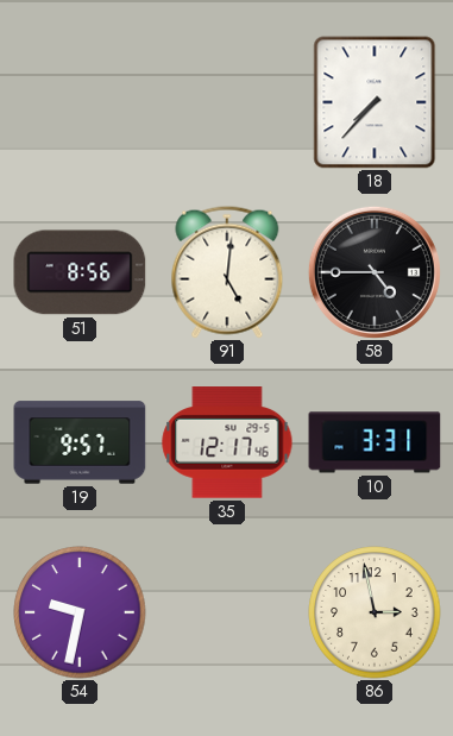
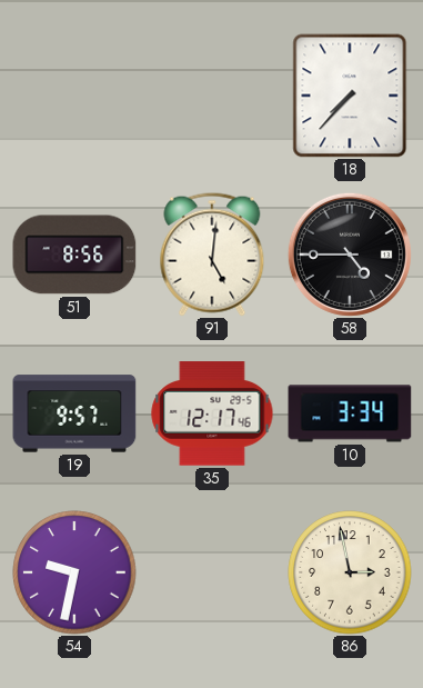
10: 3:31 -> 3:34 (350, 413)
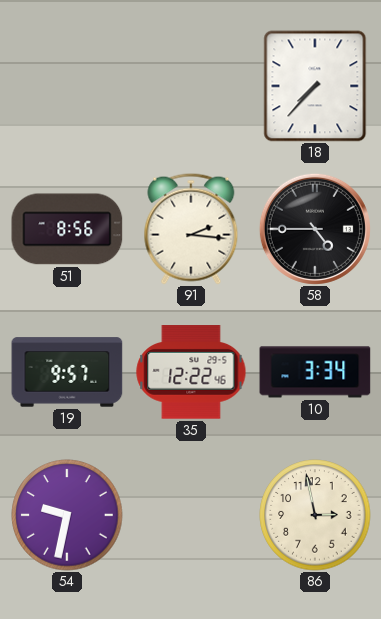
91: 5:01 -> 2:16 (191, 229)
35: 12:17 -> 12:22 (191, 372)
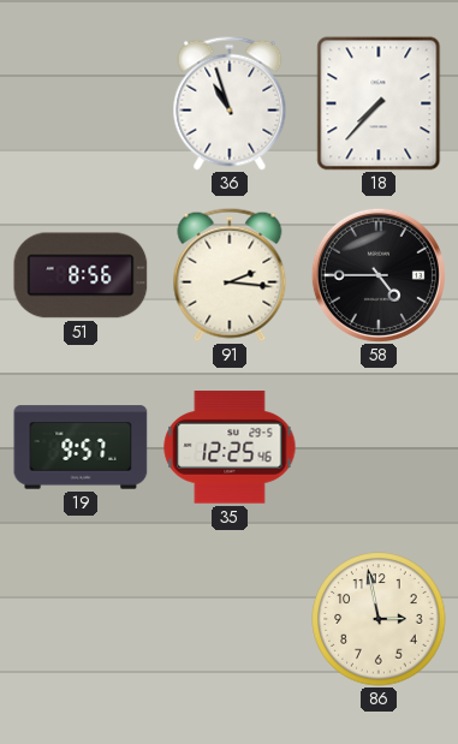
36: none -> 10:57 (230, 103)
35: 12:22 -> 12:25 (230, 447)
10: 3:34 -> none (315, 372)
54: 9:32 -> none (67, 515)
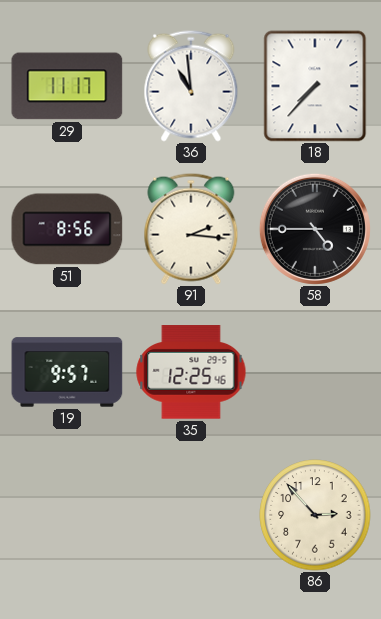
29: none -> 11:17 (67, 86)
36: 10:57 -> 10:59 (191, 86)
86: 2:58 -> 2:53 (315, 515)
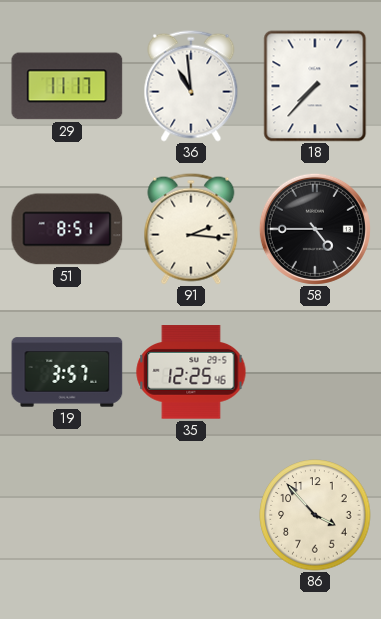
51: 8:56 -> 8:51 (67, 229)
19: 9:57 -> 3:57 (67, 372)
86: 2:53 -> 3:53 (315, 515)
